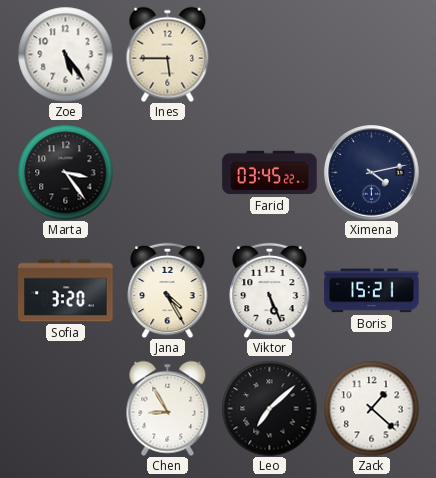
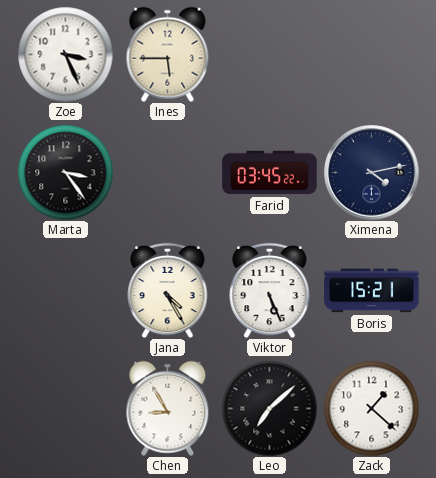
Zoe: 5:24 -> 3:26 (65, 54)
Sofia: 3:20 -> none (66, 291)
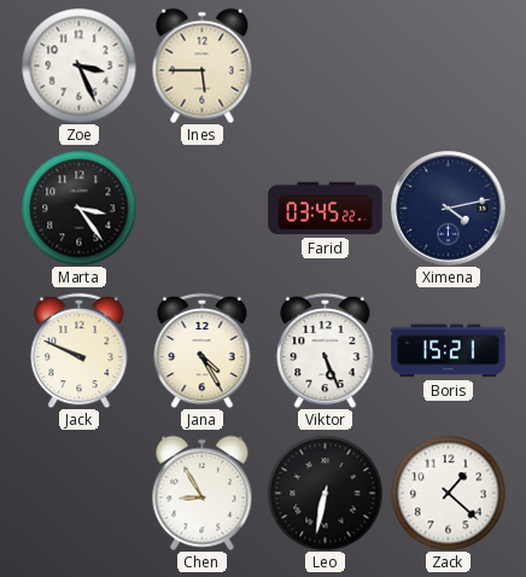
Jack: none -> 9:49 (80, 350)
Leo: 7:08 -> 6:32 (325, 493)
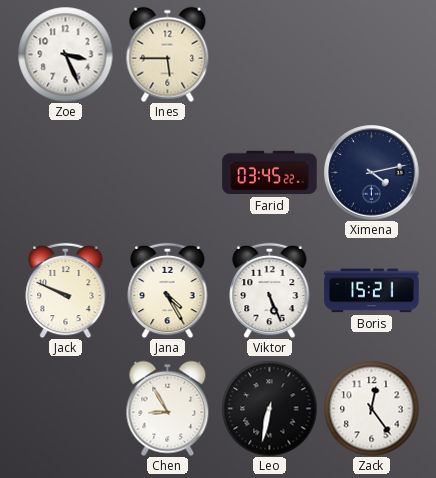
Marta: 3:24 -> none (78, 208)
Zack: 1:22 -> 12:24 (371, 408)
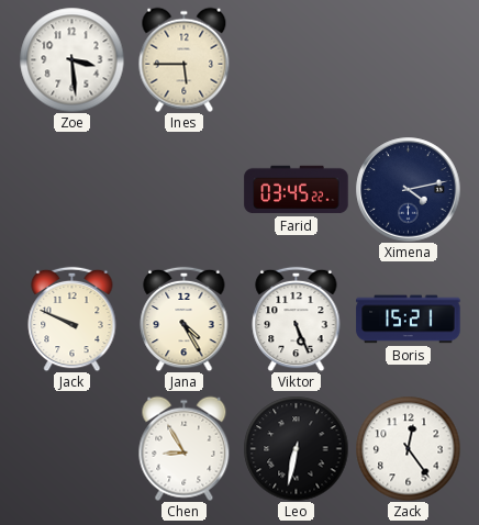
Zoe: 3:26 -> 3:29 (71, 59)
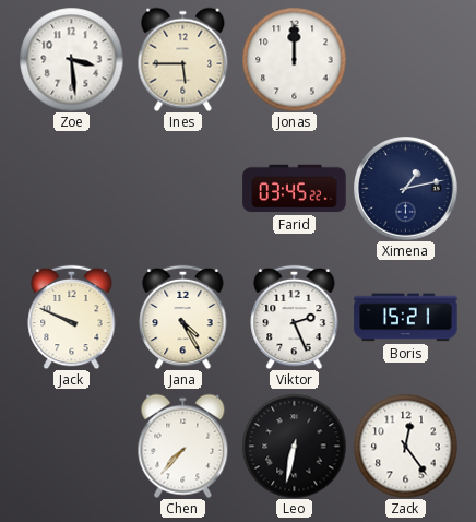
Jonas: none -> 12:00 (294, 59)
Ximena: 4:13 -> 1:13 (406, 189)
Viktor: 5:26 -> 2:26 (295, 317)
Chen: 8:55 -> 7:37 (183, 446)
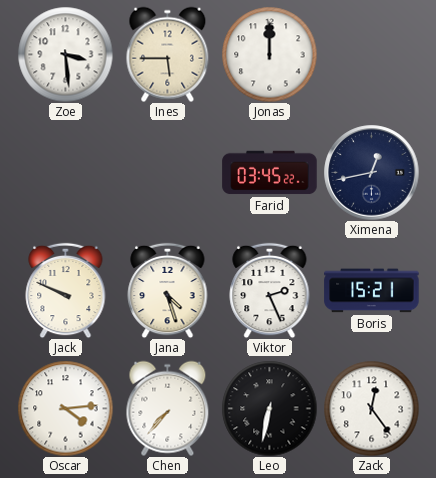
Ximena: 1:13 -> 12:43 (372, 173)
Jana: 4:25 -> 4:27 (168, 290)
Oscar: none -> 4:14 (65, 408)
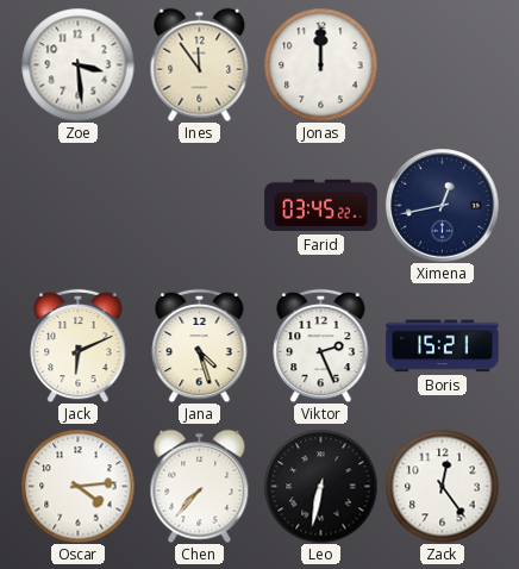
Ines: 5:45 -> 11:54 (200, 64)
Jack: 9:49 -> 6:11 (79, 345)
